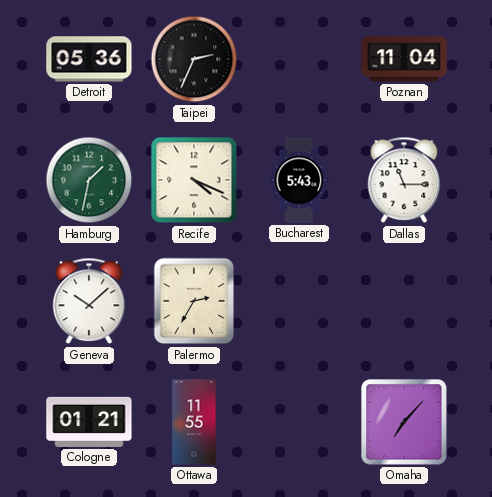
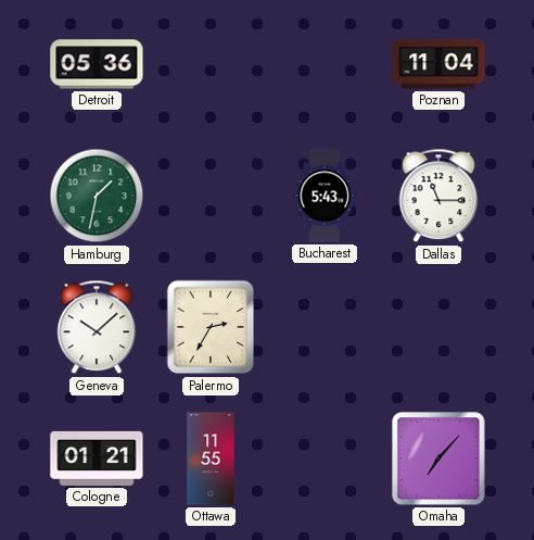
Taipei: 2:34 -> none (194, 59)
Recife: 4:19 -> none (194, 180)
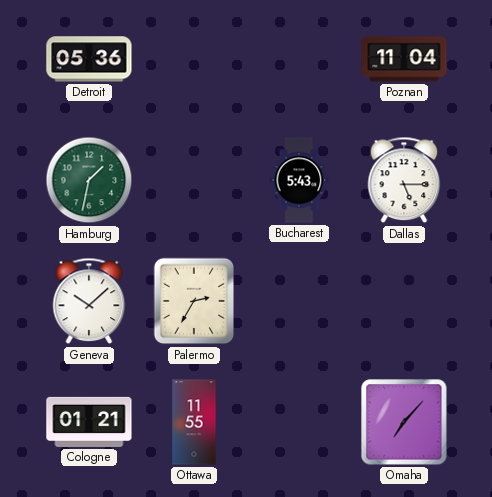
Dallas: 11:15 -> 5:15 (404, 180)
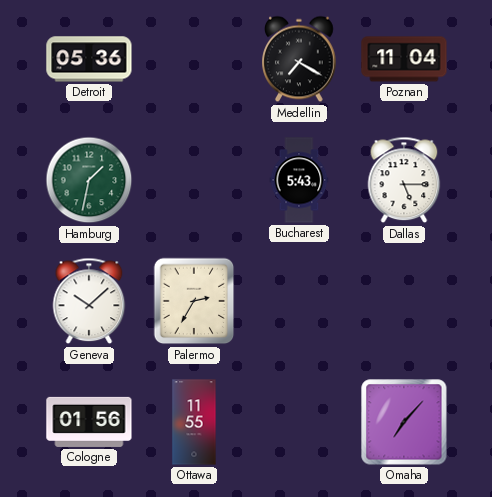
Medellin: none -> 7:20 (300, 59)
Cologne: 01:21 -> 01:56 (89, 422)
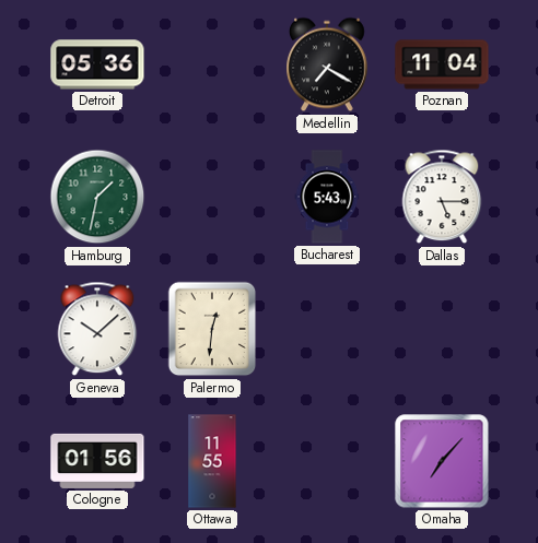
Palermo: 2:35 -> 12:31 (212, 329)
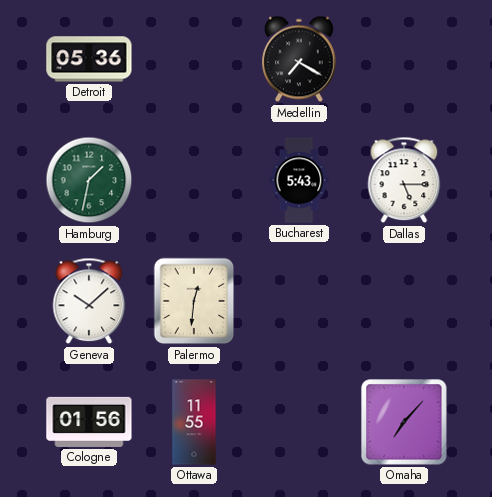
Poznan: 11:04 -> none (442, 64)
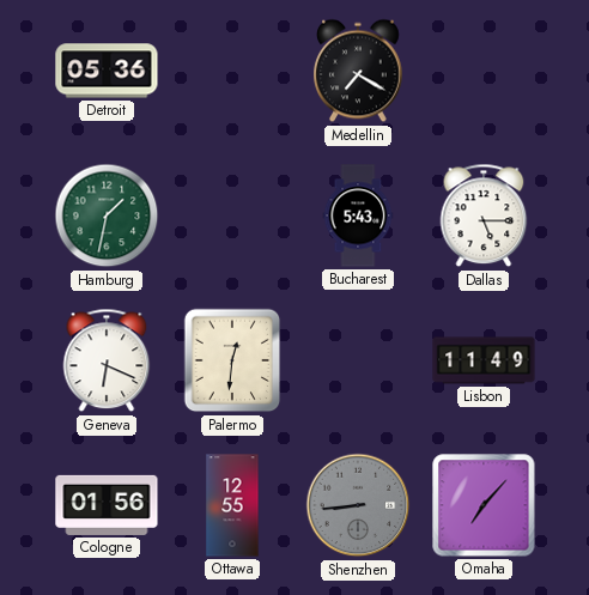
Geneva: 10:08 -> 6:19 (107, 360)
Lisbon: none -> 11:49 (484, 360)
Ottawa: 11:55 -> 12:55 (232, 505)
Shenzhen: none -> 8:44 (358, 505)
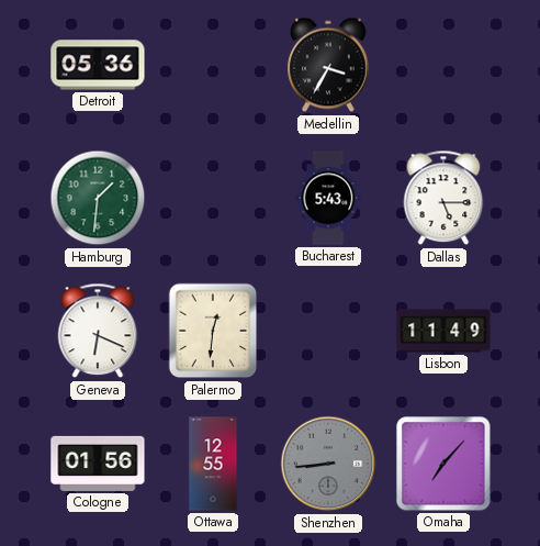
Medellin: 7:20 -> 3:35 (329, 65)
Hamburg: 1:32 -> 1:31 (98, 198)
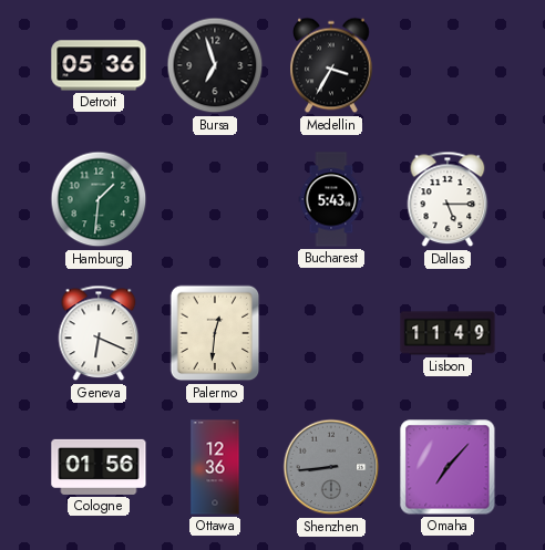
Bursa: none -> 6:57 (215, 65)
Ottawa: 12:55 -> 12:36 (215, 467)
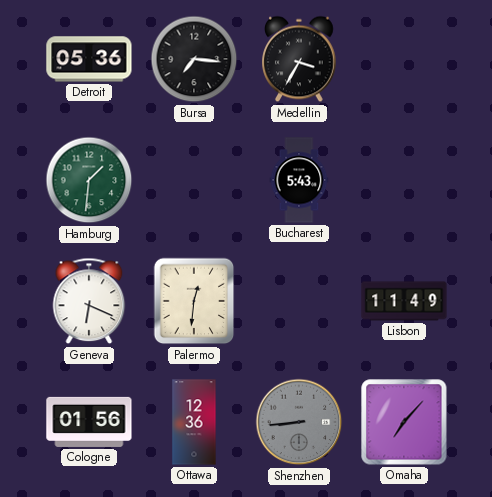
Bursa: 6:57 -> 7:16 (194, 59)
Dallas: 5:15 -> none (448, 199)
